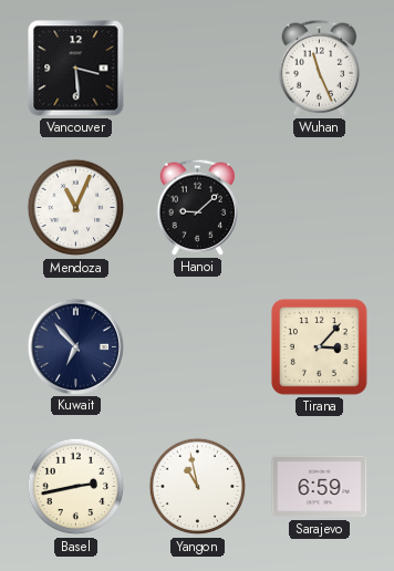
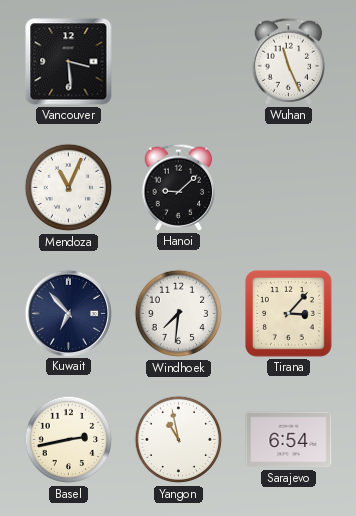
Windhoek: none -> 7:31 (179, 314)
Sarajevo: 6:59 -> 6:54 (289, 440)
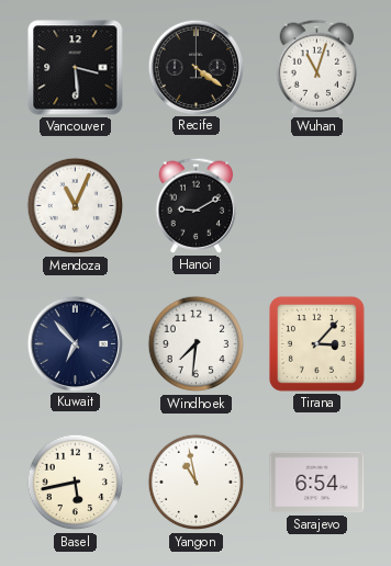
Recife: none -> 4:21 (195, 67)
Wuhan: 11:26 -> 11:03 (317, 67)
Hanoi: 9:08 -> 9:10 (197, 205)
Basel: 2:43 -> 5:43 (76, 483)
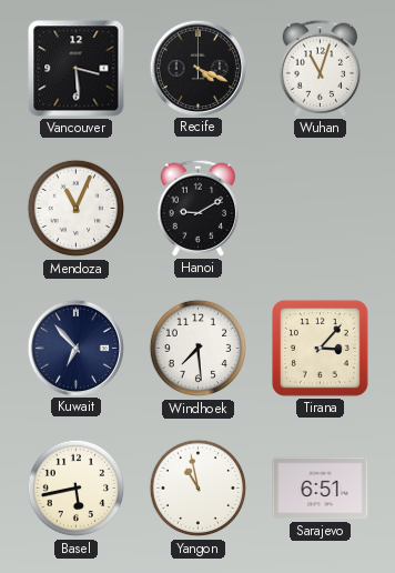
Recife: 4:21 -> 4:19 (197, 68)
Windhoek: 7:31 -> 7:29 (199, 349)
Sarajevo: 6:54 -> 6:51 (321, 489)
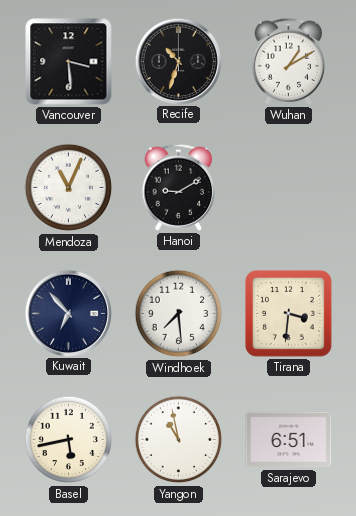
Recife: 4:19 -> 10:33 (178, 61)
Wuhan: 11:03 -> 1:10 (289, 61)
Tirana: 3:07 -> 3:31 (288, 313)
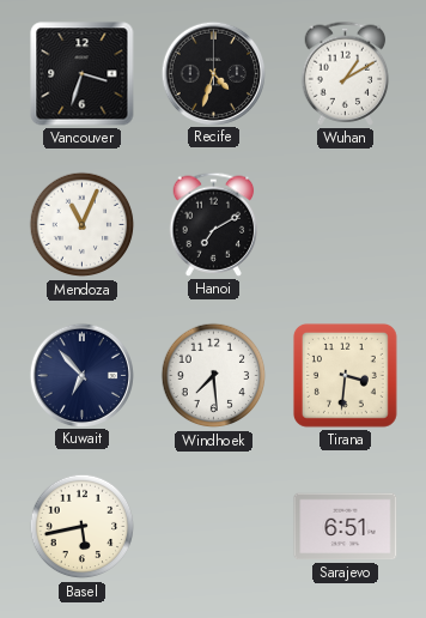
Vancouver: 3:29 -> 3:33 (83, 74)
Recife: 10:33 -> 4:33 (213, 73)
Hanoi: 9:10 -> 7:10 (214, 224)
Yangon: 10:58 -> none (179, 440)
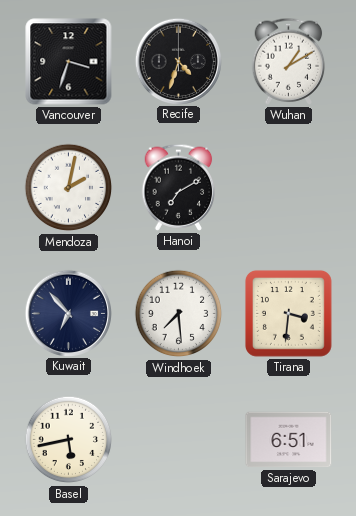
Mendoza: 11:04 -> 2:02 (69, 188)
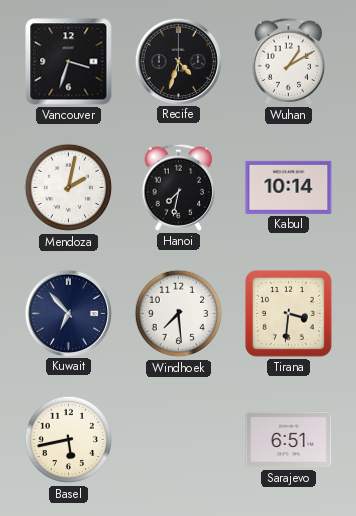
Hanoi: 7:10 -> 7:32 (179, 187)
Kabul: none -> 10:14 (289, 187)
